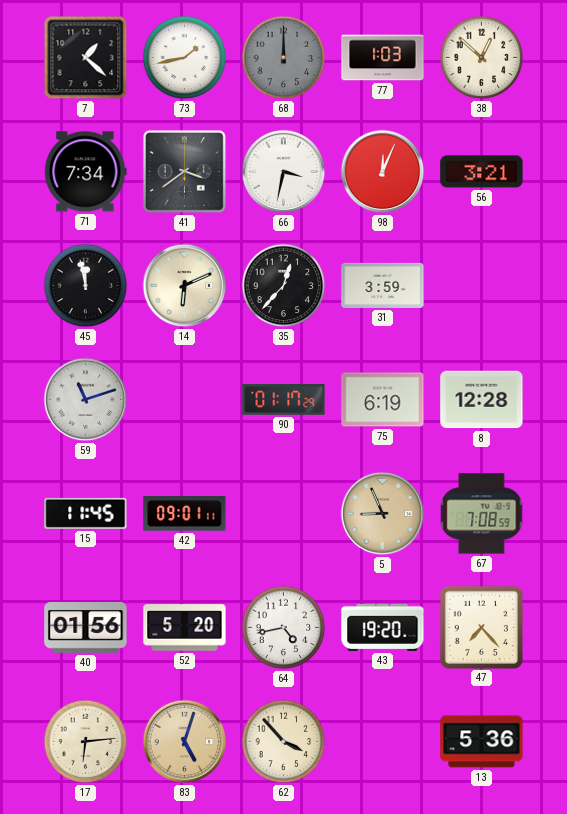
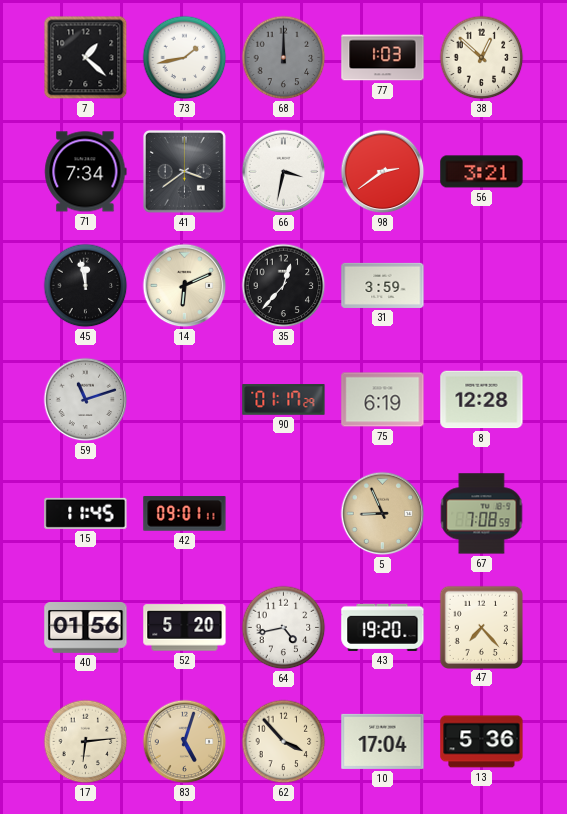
98: 12:04 -> 2:39 (383, 172)
10: none -> 17:04 (383, 741)
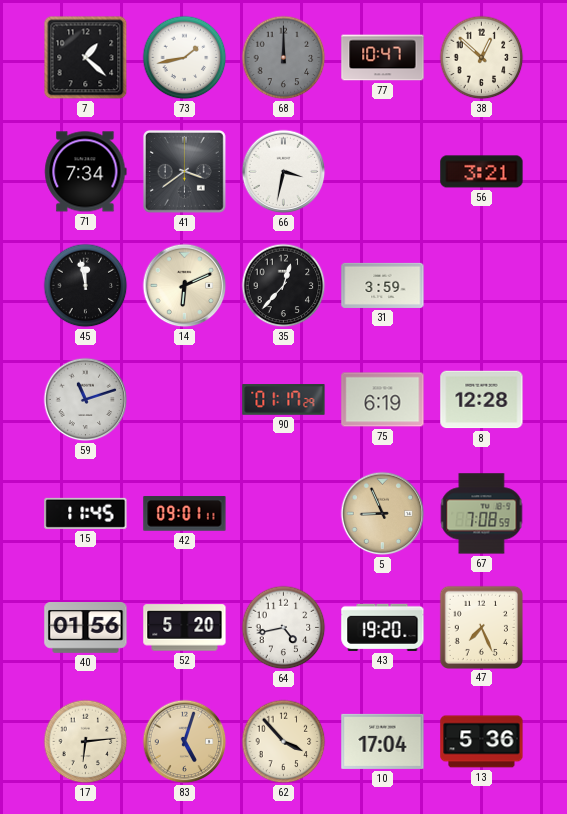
77: 1:03 -> 10:47 (383, 58)
98: 2:39 -> none (383, 172)
47: 7:23 -> 7:26 (481, 627)
